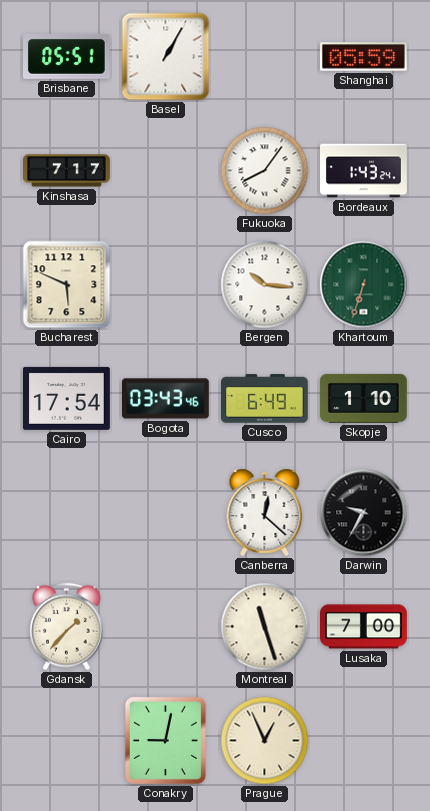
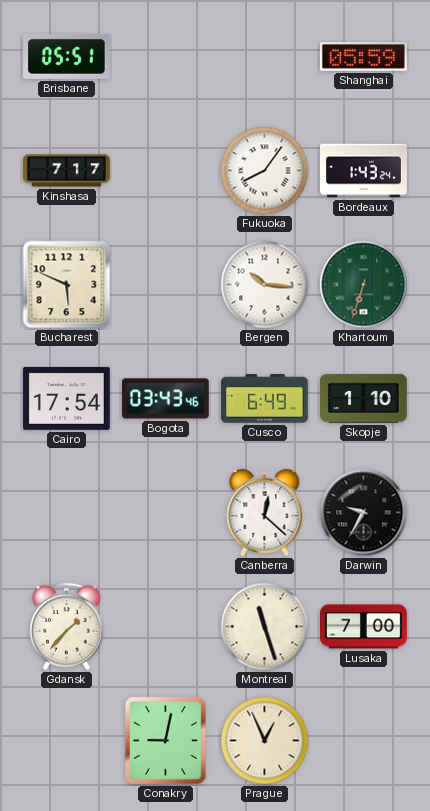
Basel: 1:05 -> none (166, 57)
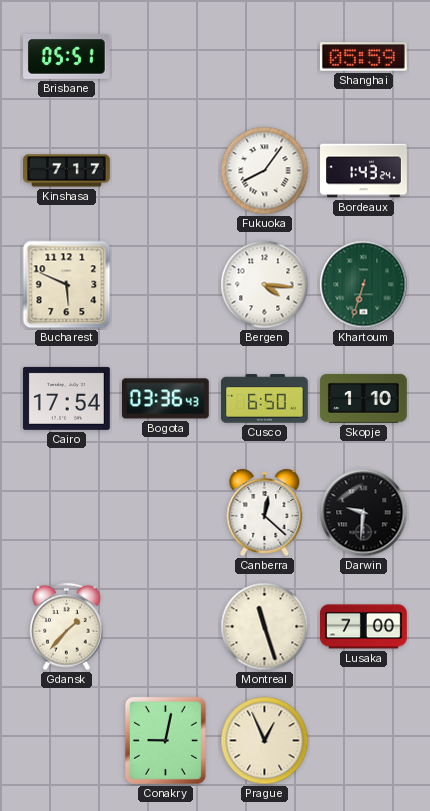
Bergen: 10:16 -> 4:16 (265, 285)
Bogota: 03:43 -> 03:36 (165, 399)
Cusco: 6:49 -> 6:50 (265, 399)
Darwin: 9:35 -> 9:31 (364, 513)
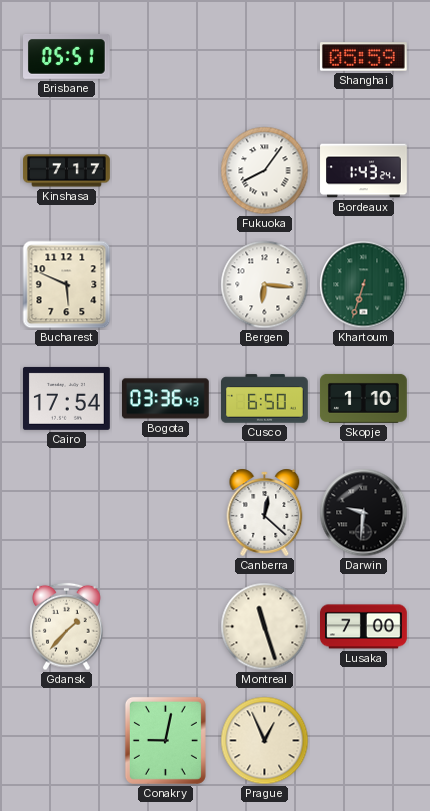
Bergen: 4:16 -> 6:16 (265, 285)
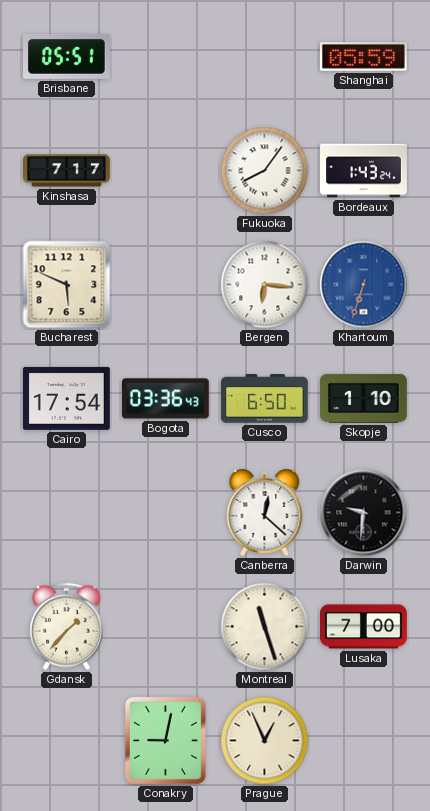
Khartoum dial: green -> blue (364, 285)
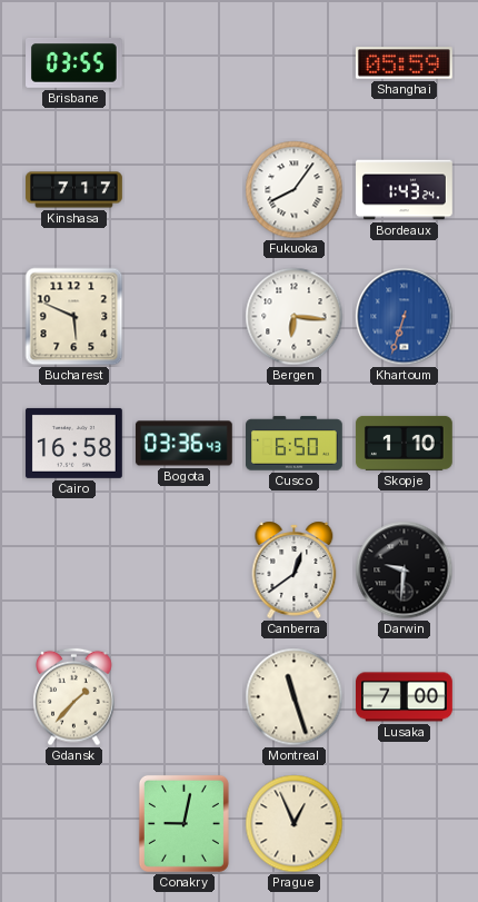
Brisbane: 05:51 -> 03:55 (74, 63)
Cairo: 17:54 -> 16:58 (73, 443)
Canberra: 12:22 -> 12:39 (295, 569)
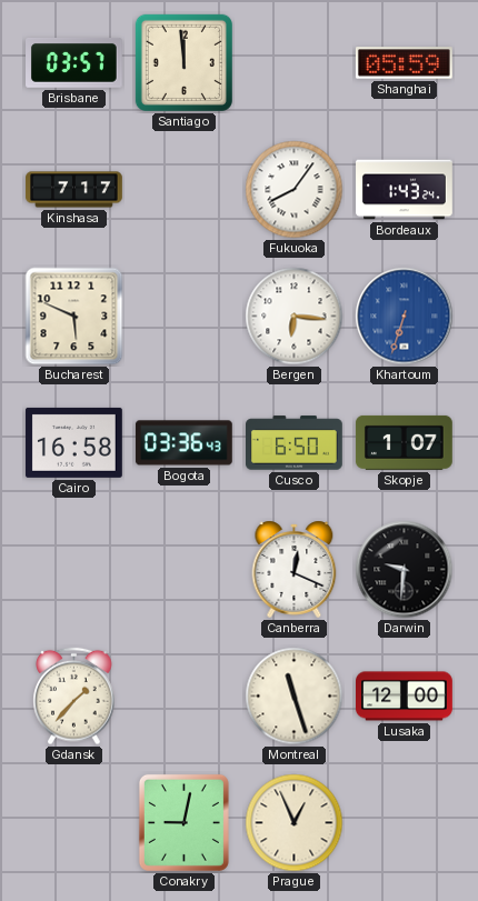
Brisbane: 03:55 -> 03:57 (74, 63)
Santiago: none -> 11:59 (183, 62)
Skopje: 1:10 -> 1:07 (405, 442)
Canberra: 12:39 -> 12:19 (295, 569)
Lusaka: 7:00 -> 12:00 (405, 697)
